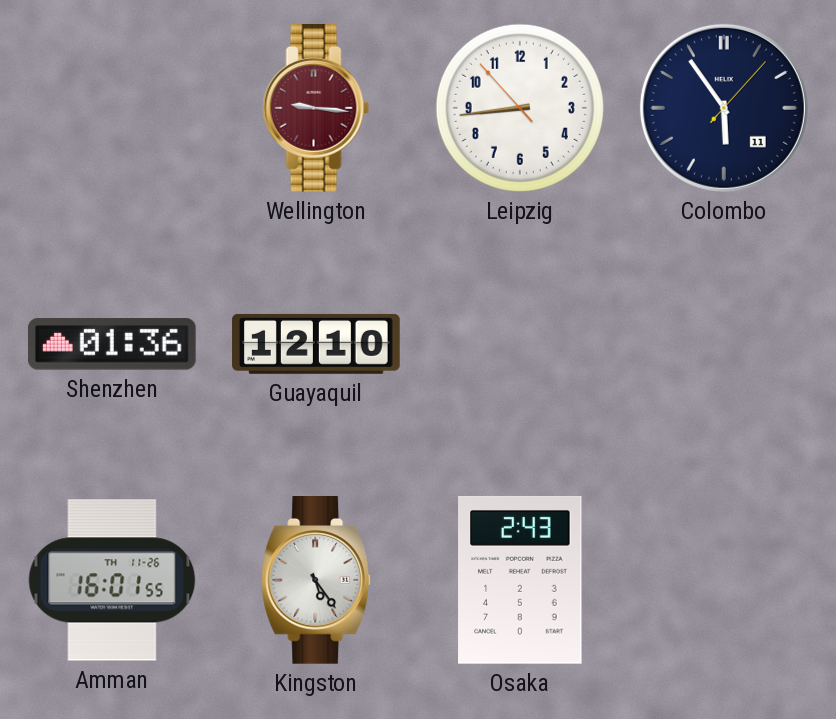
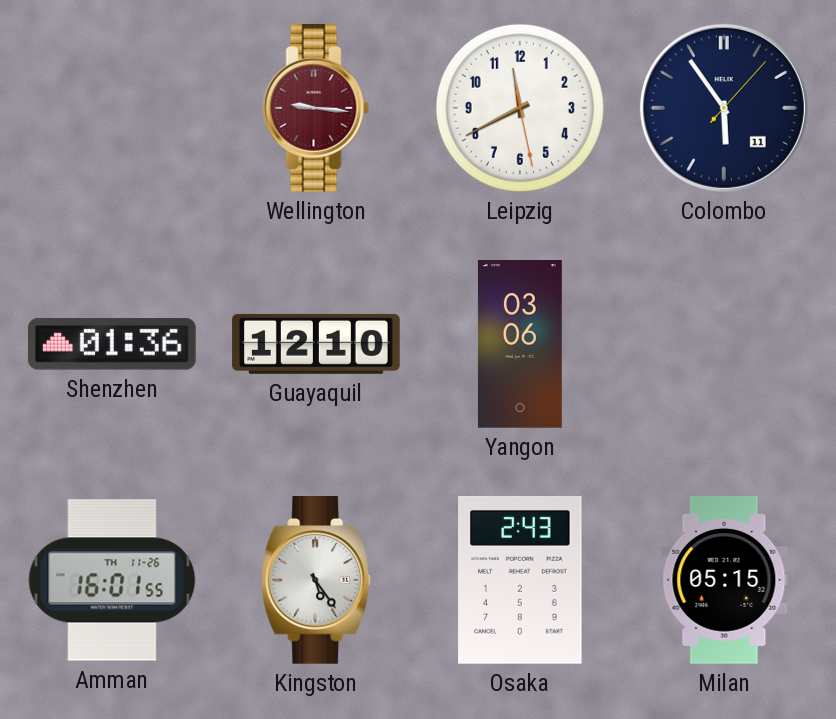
Leipzig: 8:43 -> 11:40 (520, 108)
Yangon: none -> 03:06 (520, 344)
Milan: none -> 05:15 (724, 581)
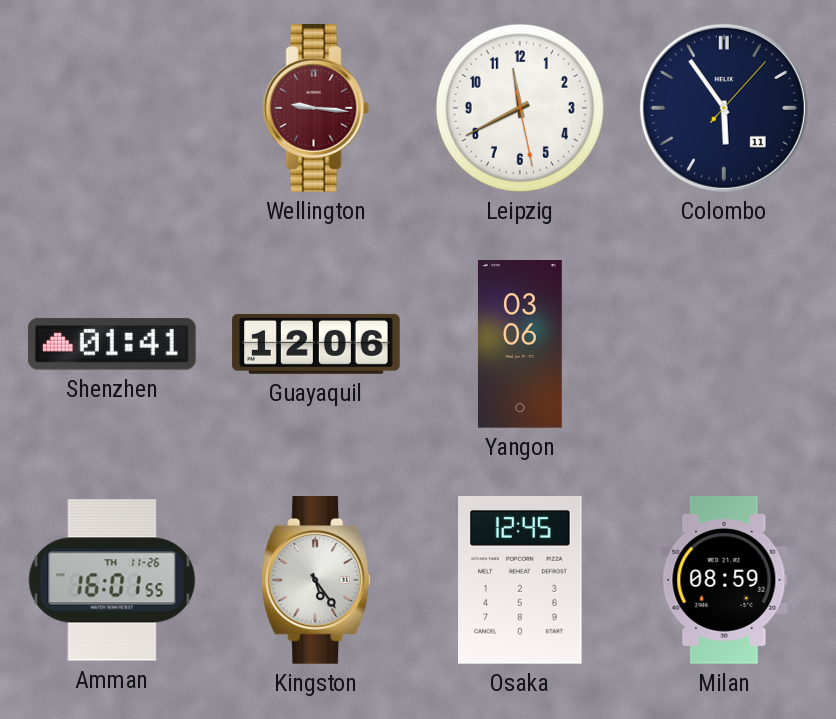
Shenzhen: 01:36 -> 01:41 (112, 344)
Guayaquil: 12:10 -> 12:06 (316, 344)
Osaka: 2:43 -> 12:45 (520, 580)
Milan: 05:15 -> 08:59 (724, 581)
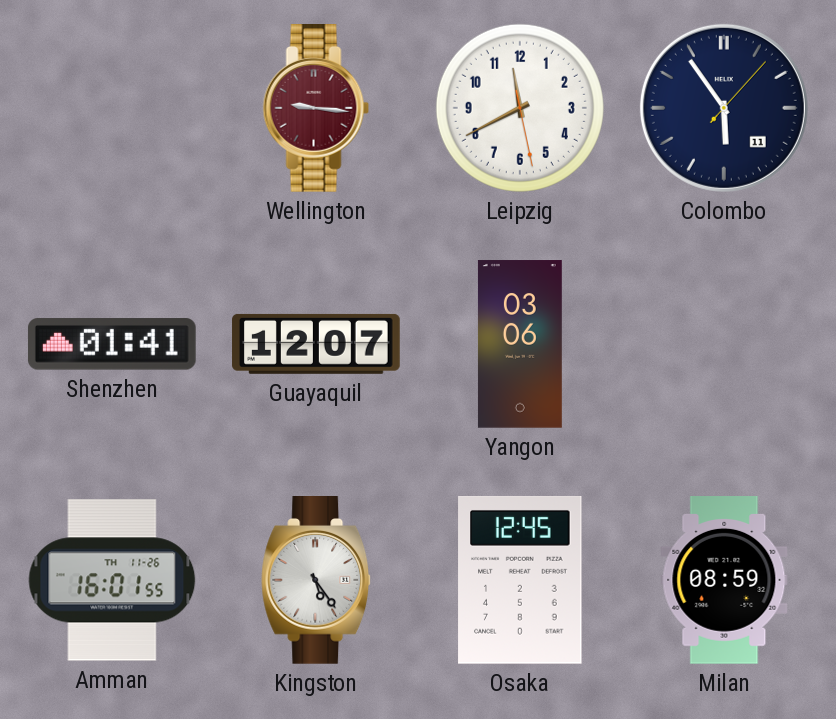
Guayaquil: 12:06 -> 12:07 (316, 344)
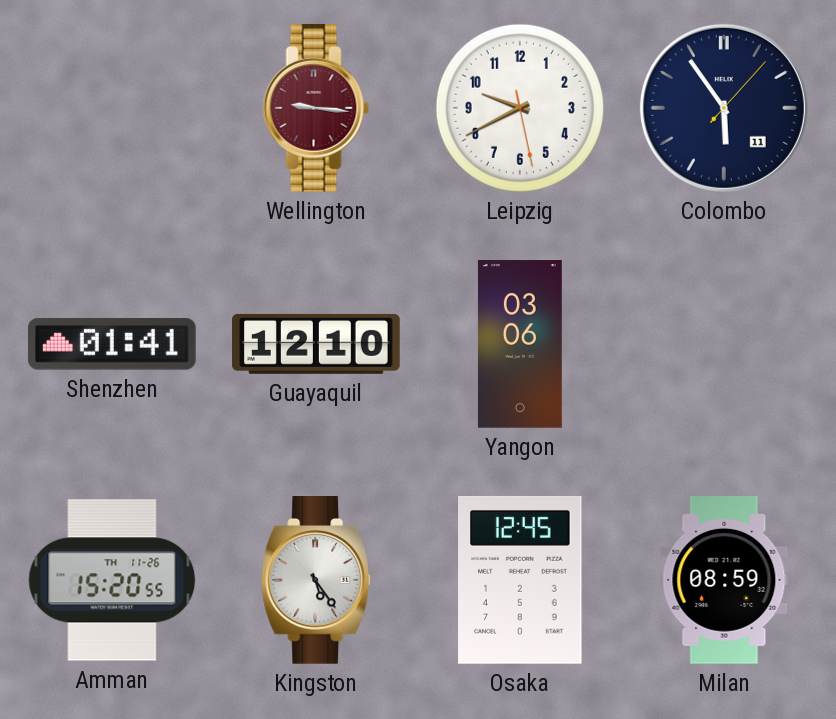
Leipzig: 11:40 -> 9:40 (520, 108)
Guayaquil: 12:07 -> 12:10 (316, 344)
Amman: 16:01 -> 15:20 (112, 580)
